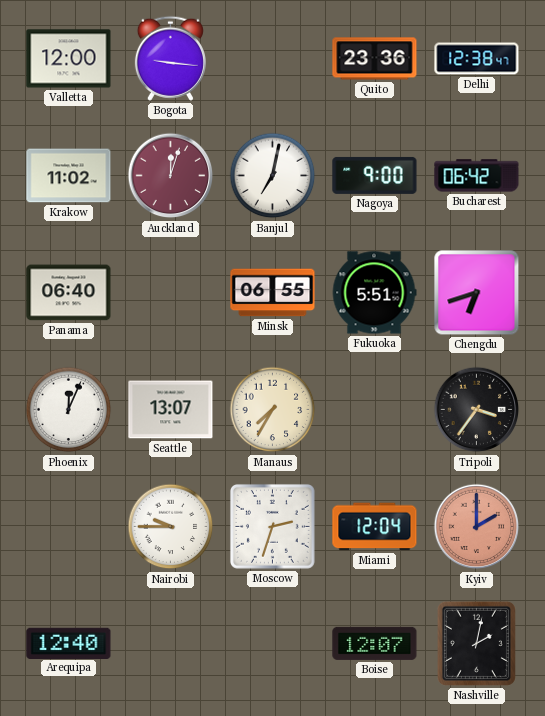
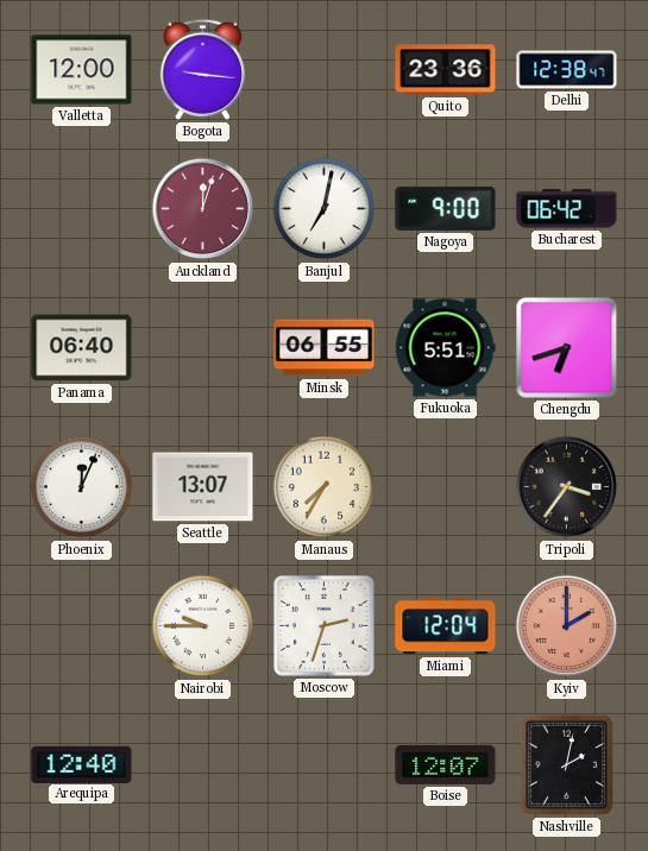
Krakow: 11:02 -> none (69, 176)
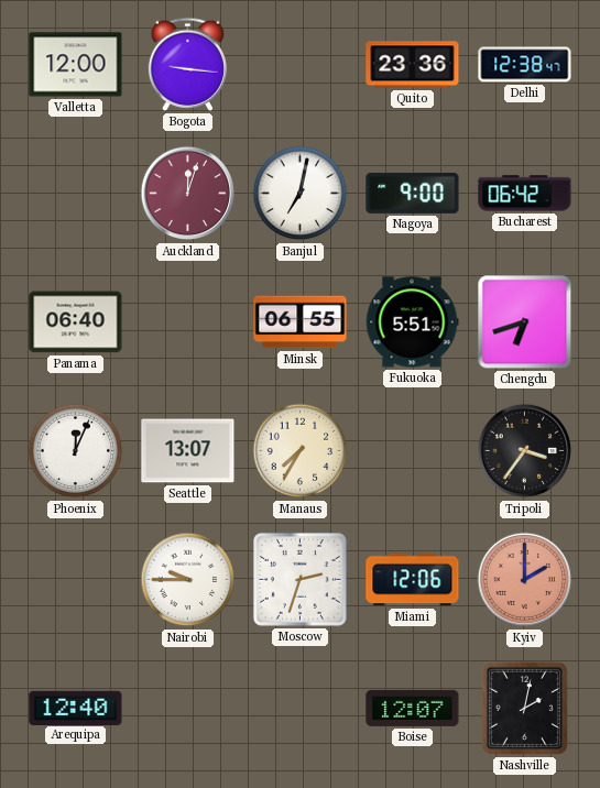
Miami: 12:04 -> 12:06 (413, 580)
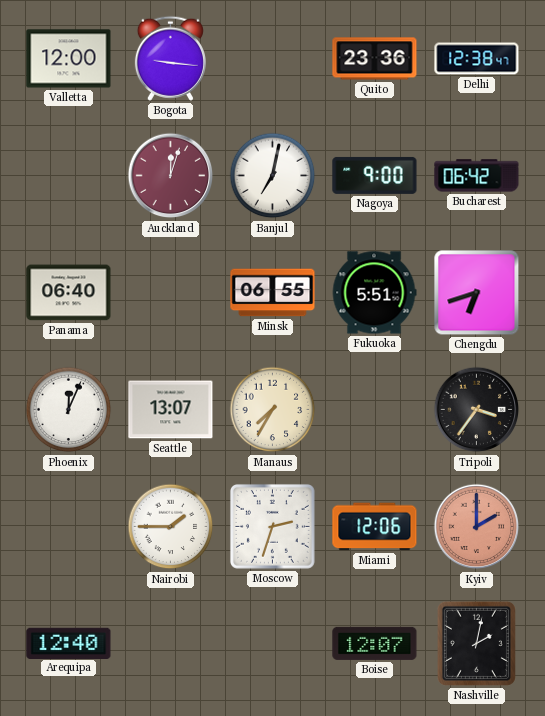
Nairobi: 9:45 -> 1:45 (171, 527)
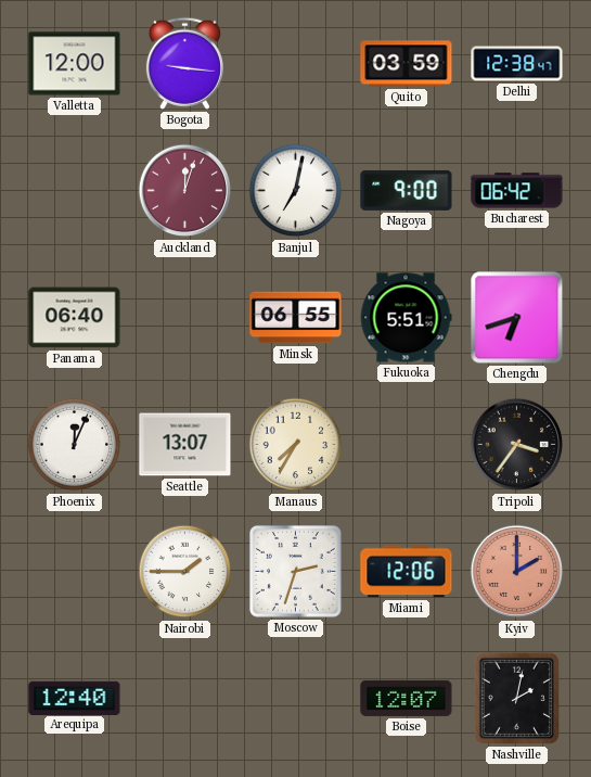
Quito: 23:36 -> 03:59 (407, 64)
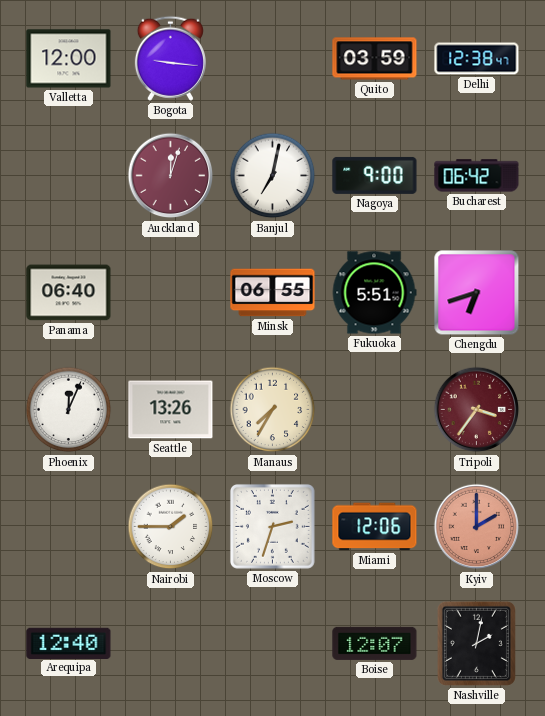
Seattle: 13:07 -> 13:26 (171, 410)
Tripoli dial: black -> burgundy (477, 410)
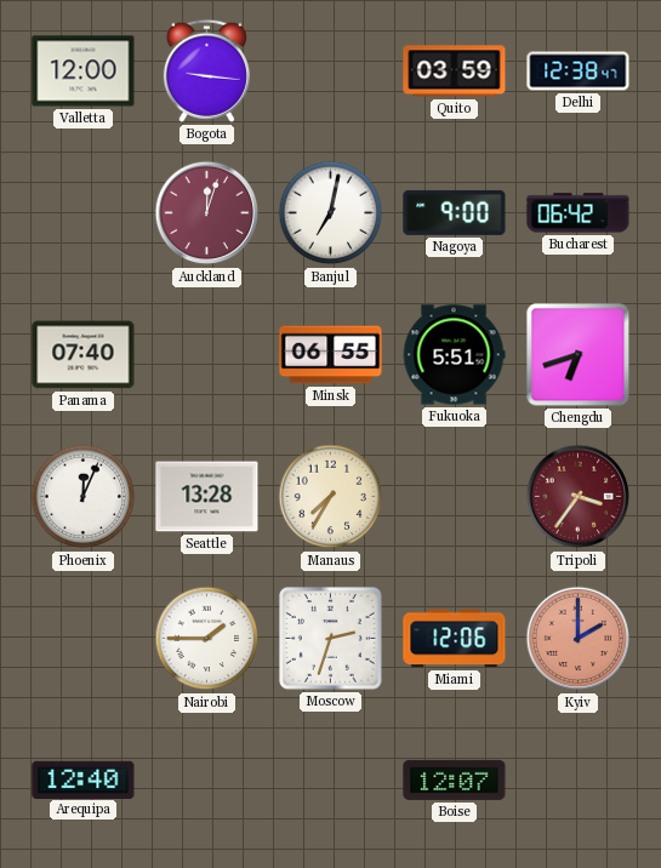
Panama: 06:40 -> 07:40 (84, 355)
Seattle: 13:26 -> 13:28 (207, 497)
Nashville: 2:02 -> none (476, 643)
